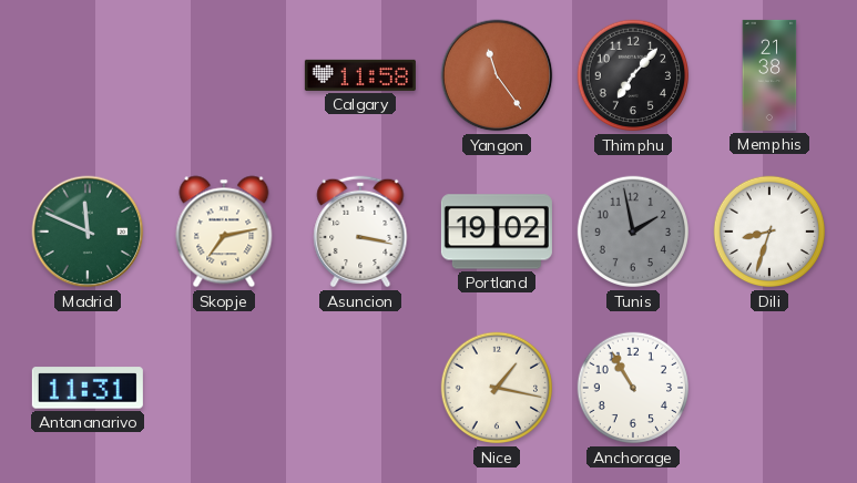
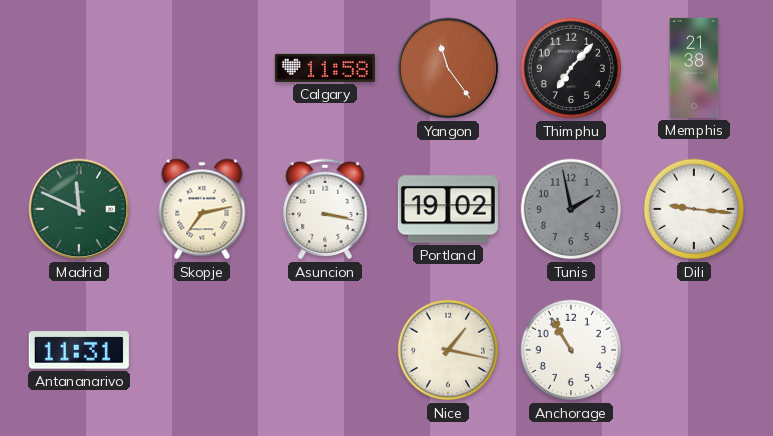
Dili: 8:33 -> 9:16 (694, 209)
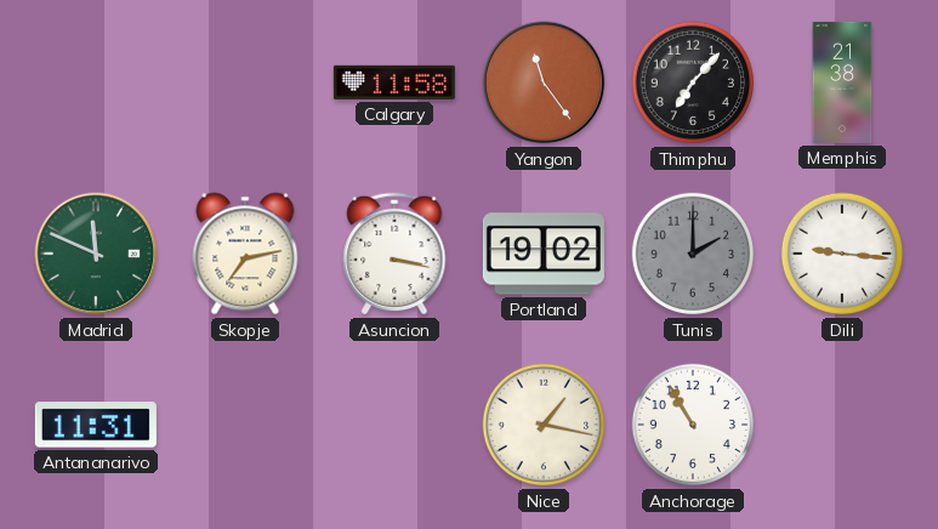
Tunis: 1:58 -> 2:00 (693, 254)
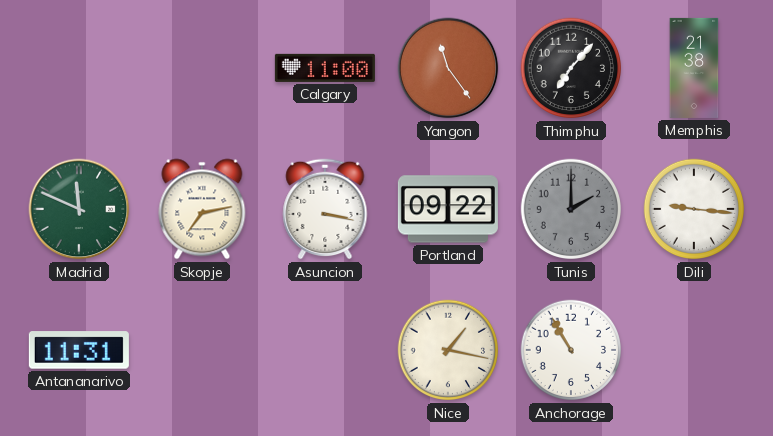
Calgary: 11:58 -> 11:00 (325, 68)
Portland: 19:02 -> 09:22 (448, 209)
